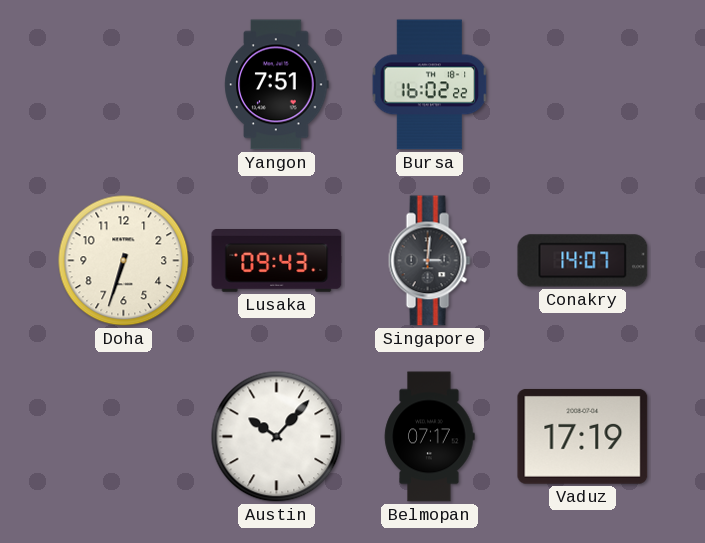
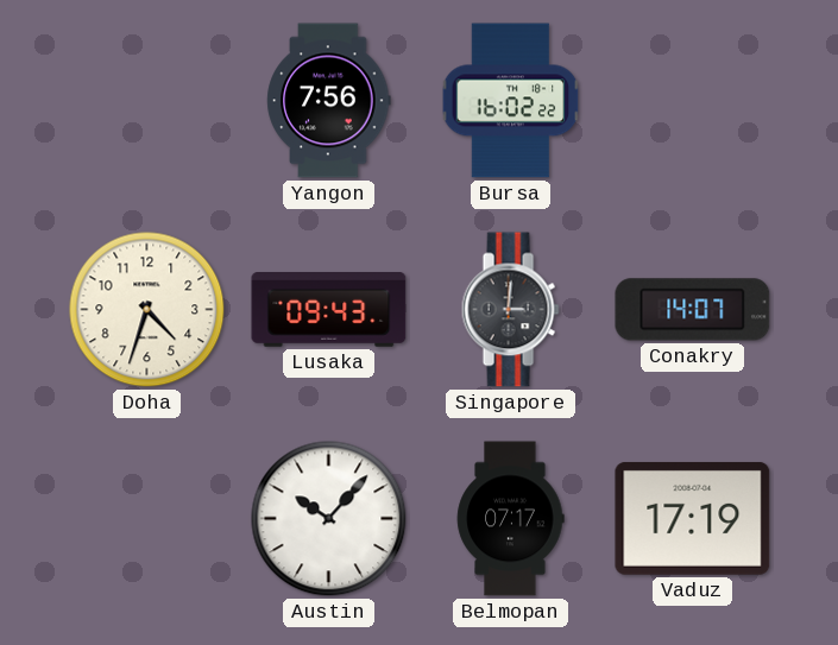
Yangon: 7:51 -> 7:56 (329, 101)
Doha: 6:33 -> 4:33 (147, 310)
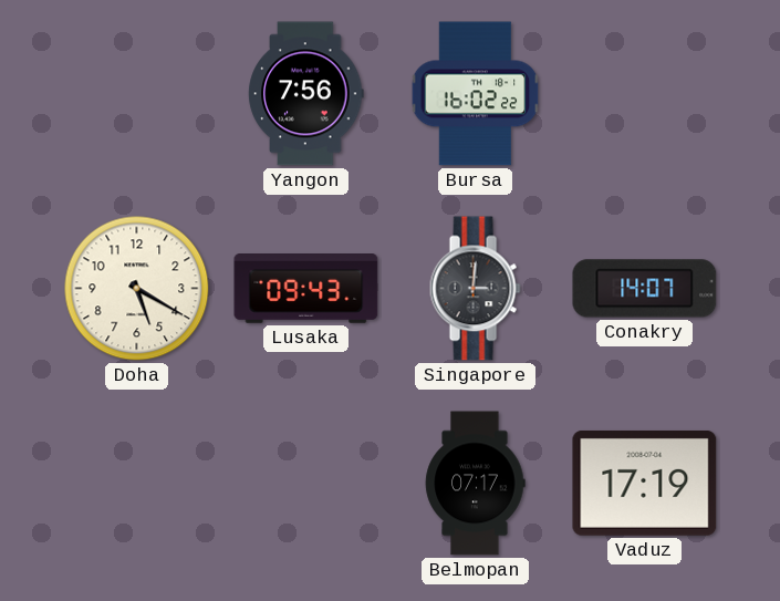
Doha: 4:33 -> 5:20 (137, 289)
Austin: 10:07 -> none (329, 519)
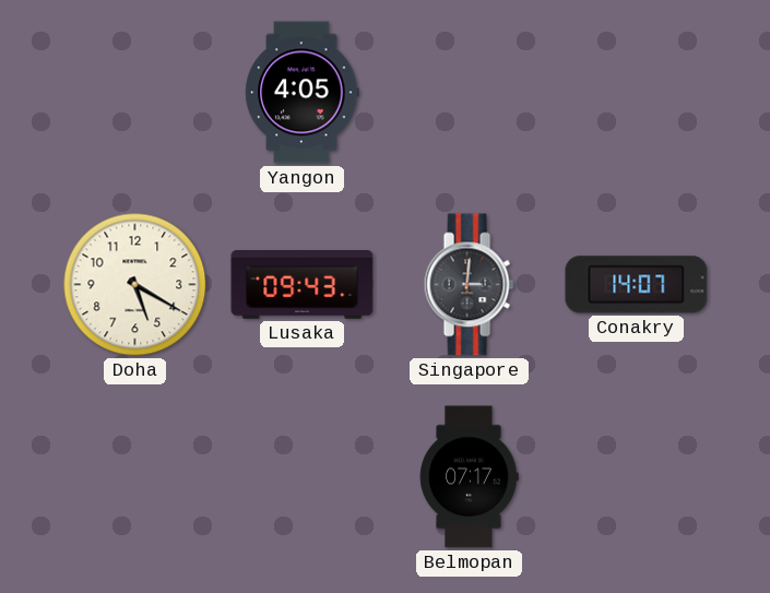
Yangon: 7:56 -> 4:05 (303, 93)
Bursa: 16:02 -> none (476, 94)
Vaduz: 17:19 -> none (645, 483)
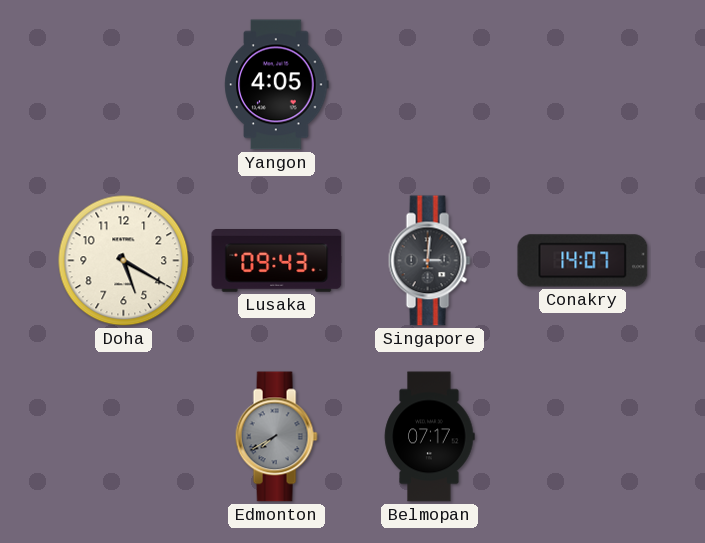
Edmonton: none -> 7:40 (276, 437)
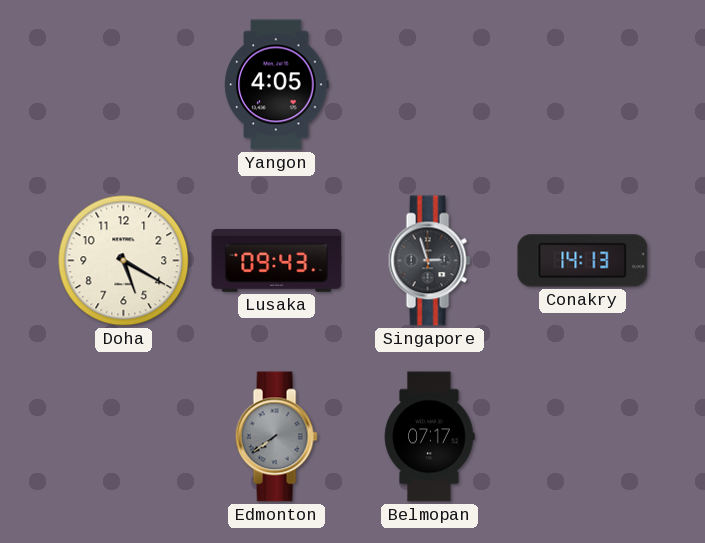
Singapore: 3:01 -> 2:57 (429, 261)
Conakry: 14:07 -> 14:13 (583, 261)
Edmonton: 7:40 -> 7:39 (276, 437)
